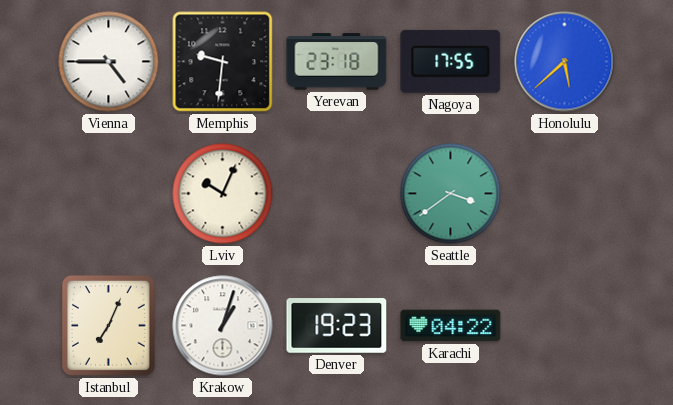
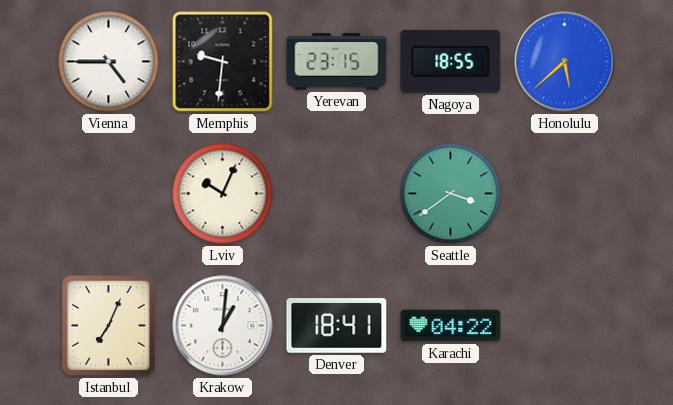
Yerevan: 23:18 -> 23:15 (337, 62)
Nagoya: 17:55 -> 18:55 (451, 61)
Krakow: 1:03 -> 1:01 (223, 326)
Denver: 19:23 -> 18:41 (337, 326)
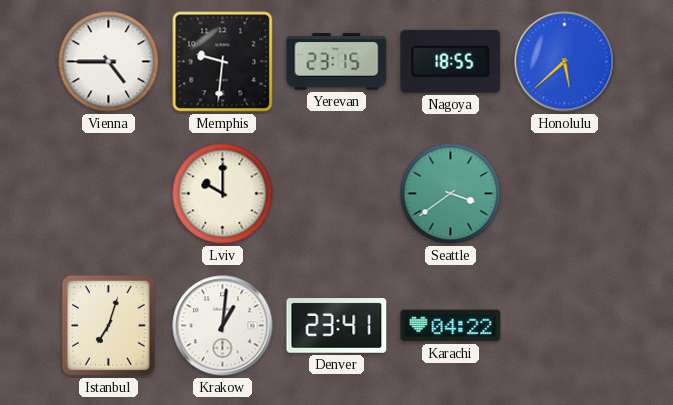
Lviv: 10:04 -> 10:00 (223, 194)
Istanbul: 7:04 -> 7:03 (108, 325)
Denver: 18:41 -> 23:41 (337, 326)
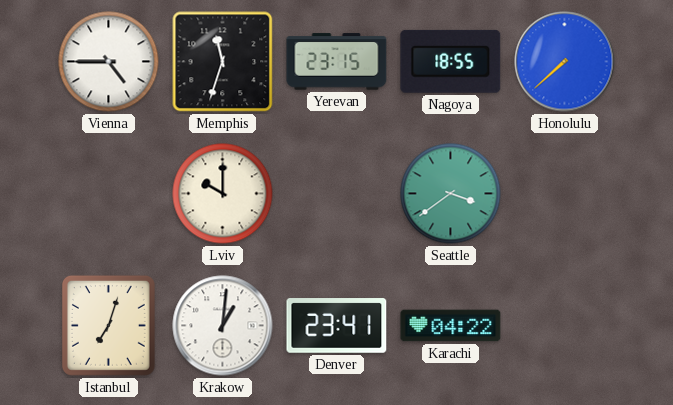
Memphis: 9:31 -> 11:33 (223, 62)
Honolulu: 5:38 -> 7:38 (565, 62)
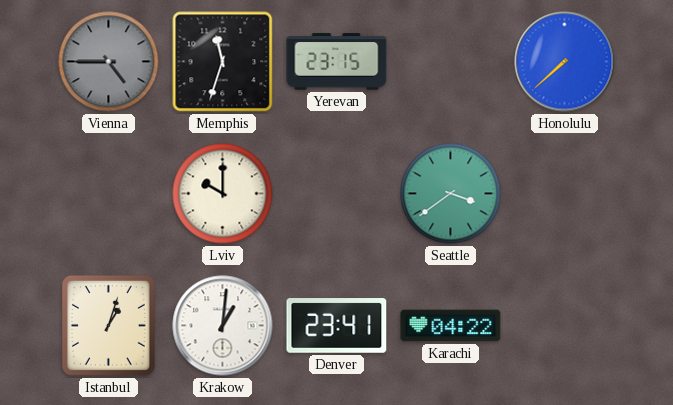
Vienna dial: white -> grey (109, 62)
Nagoya: 18:55 -> none (451, 61)
Istanbul: 7:03 -> 1:03 (108, 325)
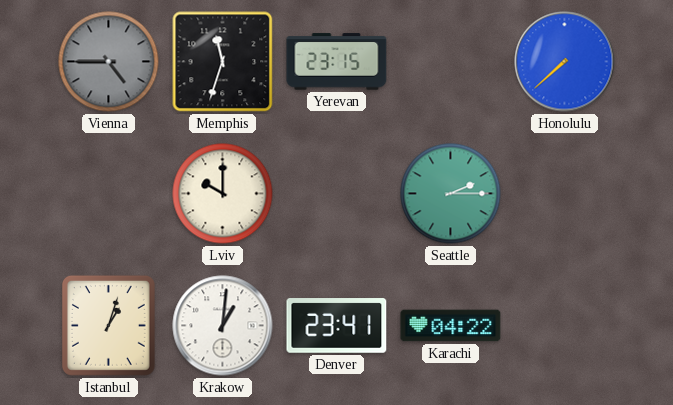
Seattle: 3:39 -> 2:15 (451, 194)
